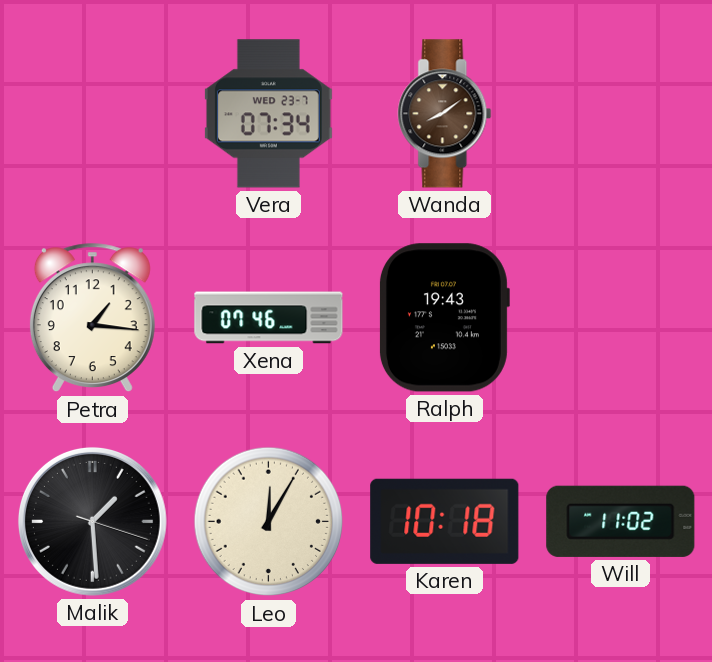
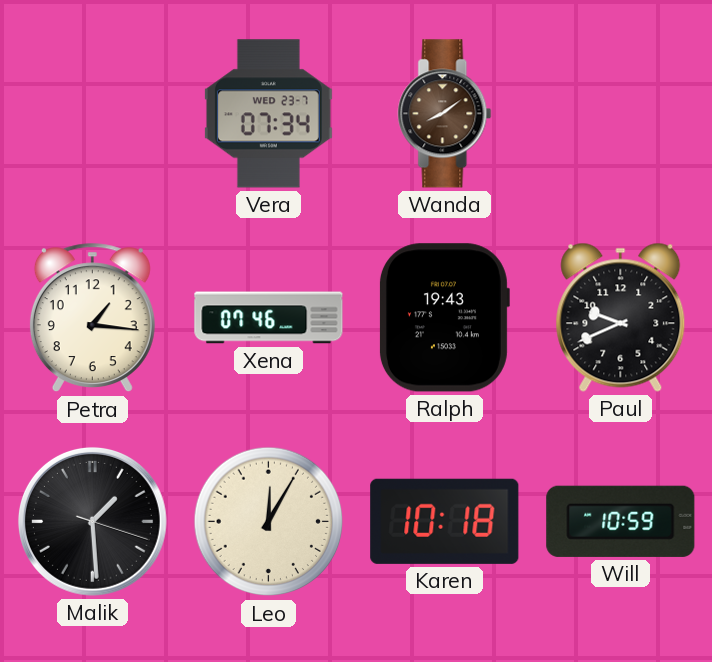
Paul: none -> 9:41 (621, 317)
Will: 11:02 -> 10:59 (621, 521)
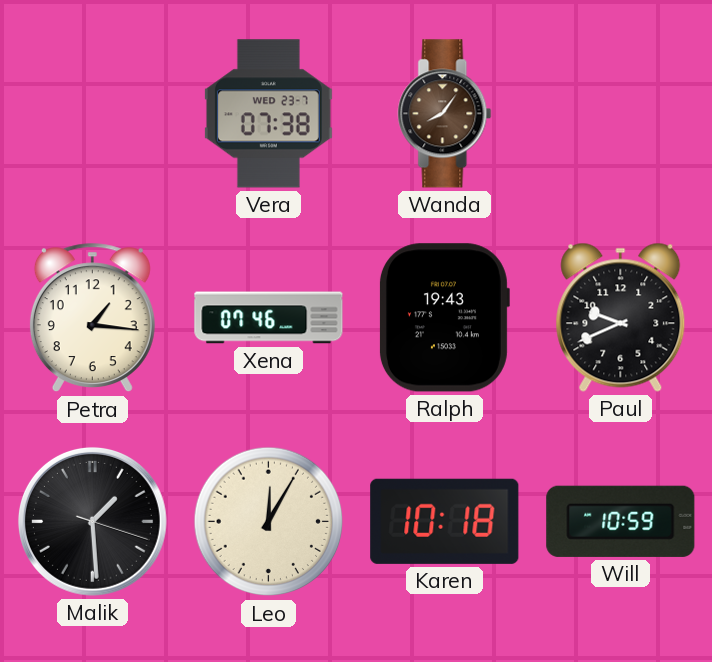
Vera: 07:34 -> 07:38 (268, 114)
Wanda: 8:09 -> 8:06 (445, 114)
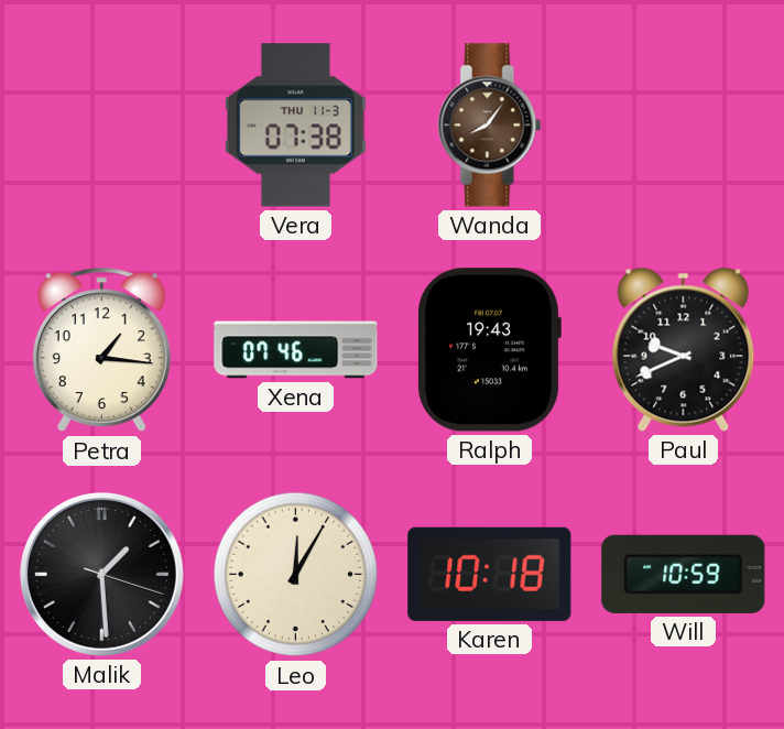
Vera date: WED 23-7 -> THU 11-3 (295, 126)
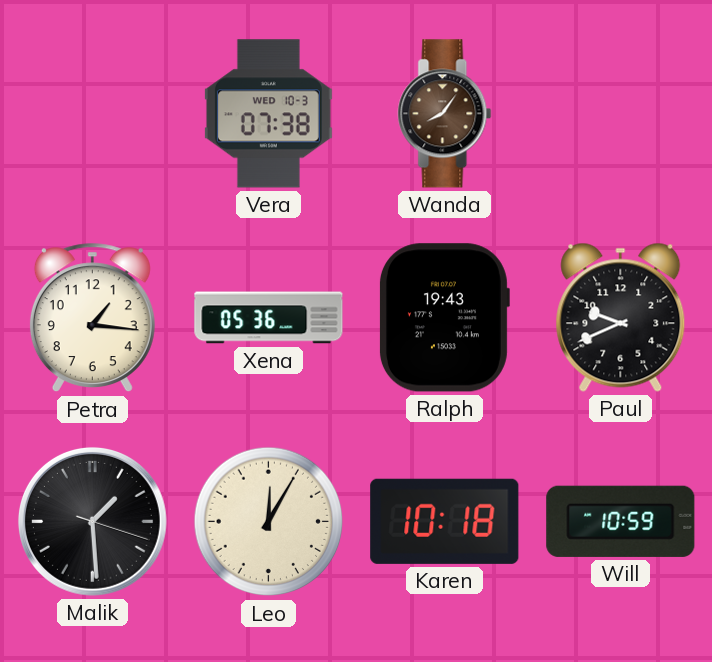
Vera date: THU 11-3 -> WED 10-3 (268, 114)
Xena: 07:46 -> 05:36 (269, 318)
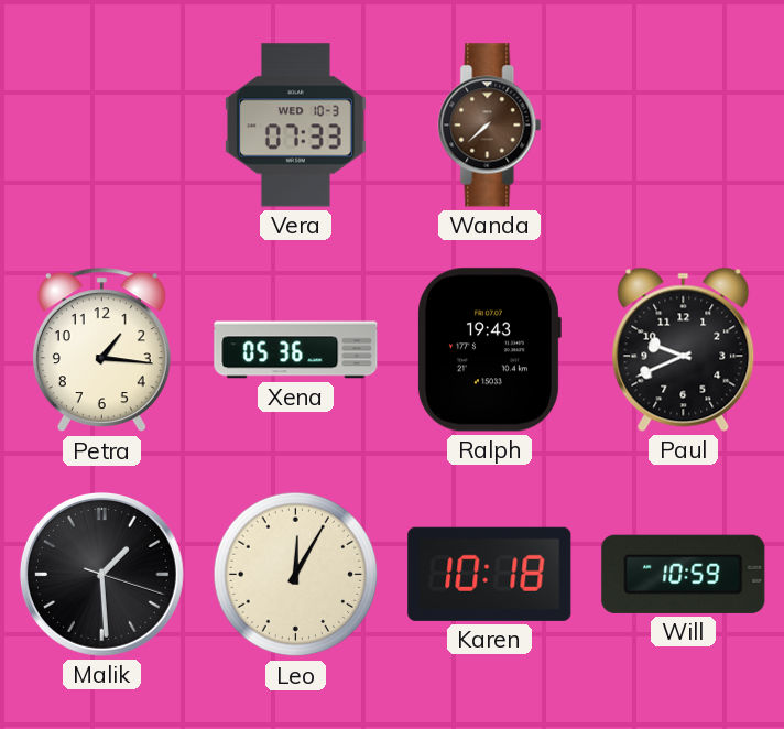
Vera: 07:38 -> 07:33 (295, 126)
Wanda: 8:06 -> 7:38 (490, 126)
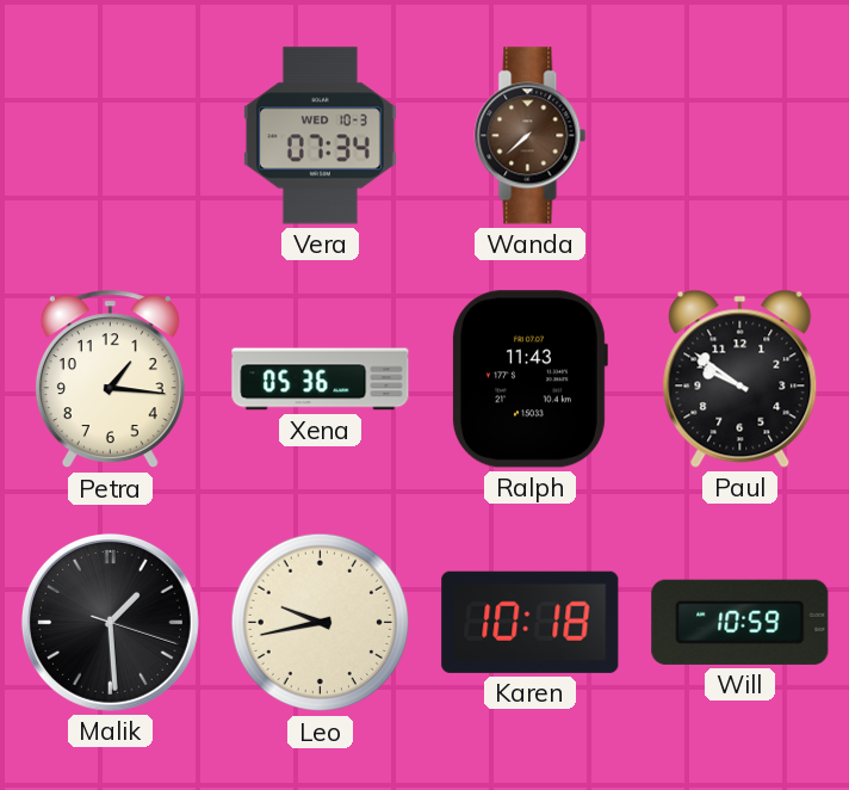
Vera: 07:33 -> 07:34 (320, 136)
Ralph: 19:43 -> 11:43 (529, 379)
Paul: 9:41 -> 9:51 (740, 378)
Leo: 12:05 -> 9:43 (321, 623)
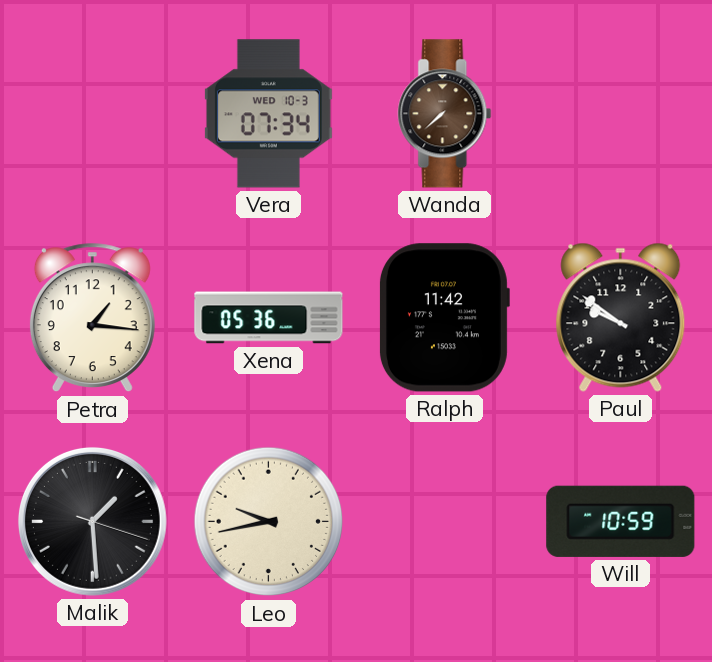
Ralph: 11:43 -> 11:42 (444, 318)
Karen: 10:18 -> none (531, 622)
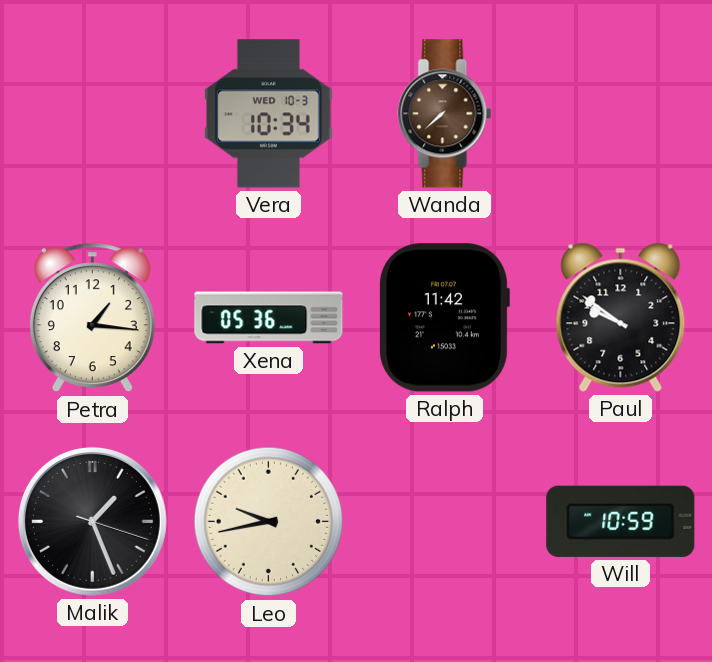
Vera: 07:34 -> 10:34 (268, 114)
Malik: 1:29 -> 1:26 (92, 521)
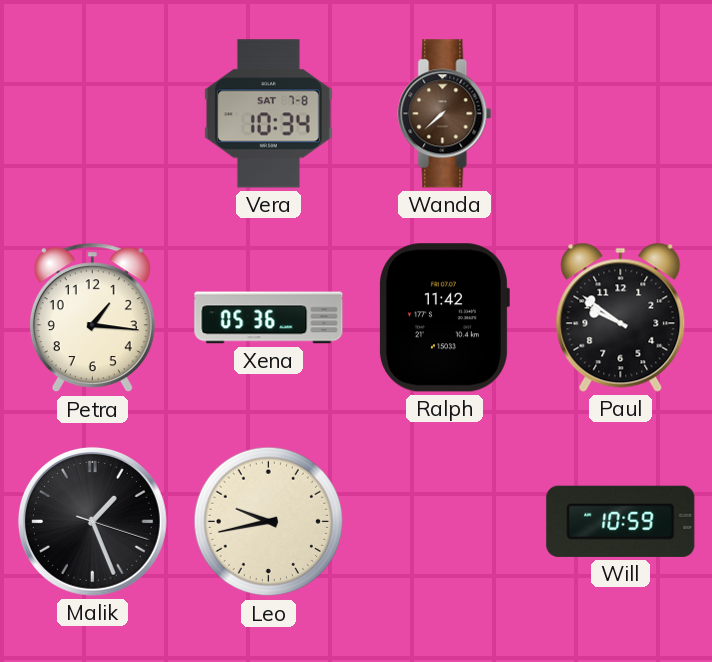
Vera date: WED 10-3 -> SAT 7-8 (268, 114)
